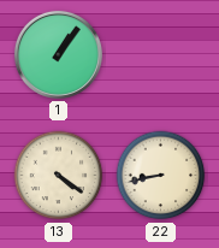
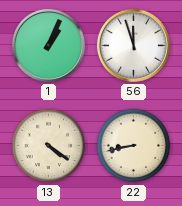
1: 1:06 -> 1:04 (48, 45)
56: none -> 11:57 (133, 45)
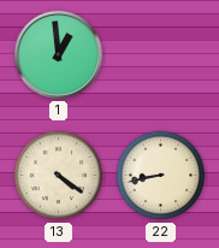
1: 1:04 -> 12:59 (58, 54)
56: 11:57 -> none (133, 45)
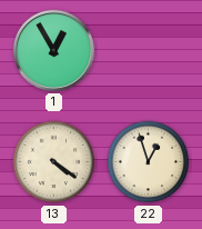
1: 12:59 -> 12:55 (53, 50)
22: 8:43 -> 12:57 (149, 162)
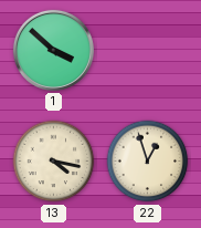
1: 12:55 -> 3:52 (53, 50)
13: 4:21 -> 4:17 (54, 162)
